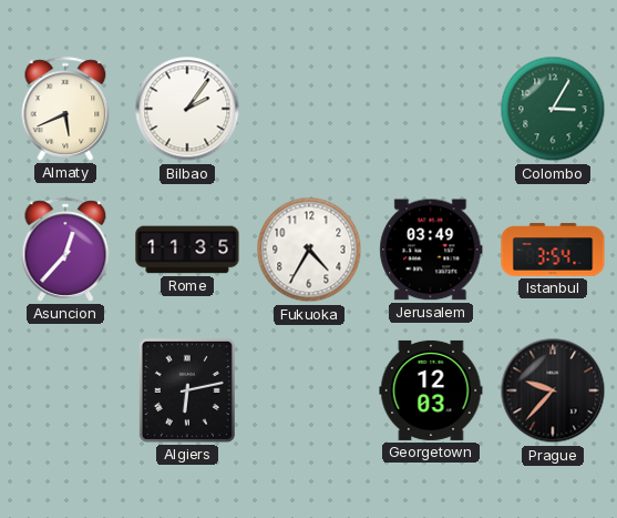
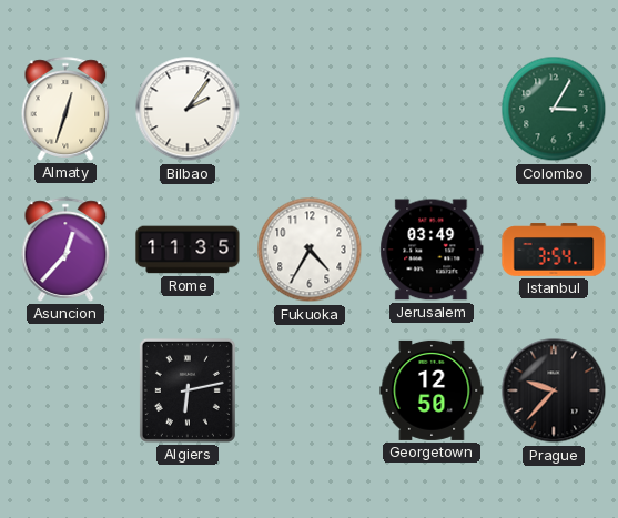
Almaty: 5:41 -> 12:33 (65, 109)
Georgetown: 12:03 -> 12:50 (432, 390)
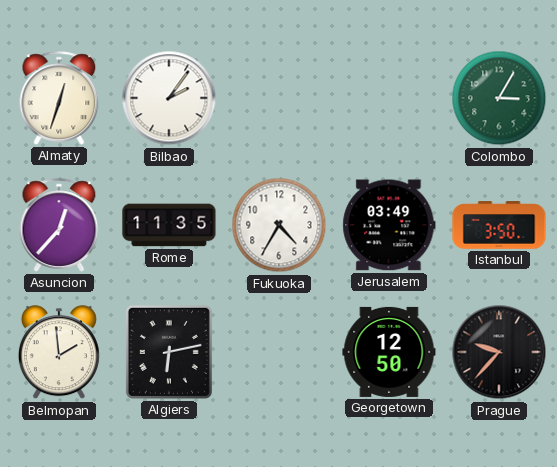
Istanbul: 3:54 -> 3:50 (499, 225)
Belmopan: none -> 1:59 (59, 353)
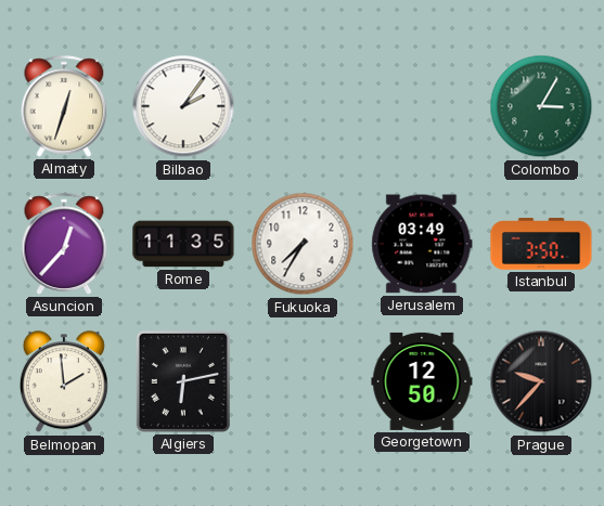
Fukuoka: 4:35 -> 7:35 (303, 244)
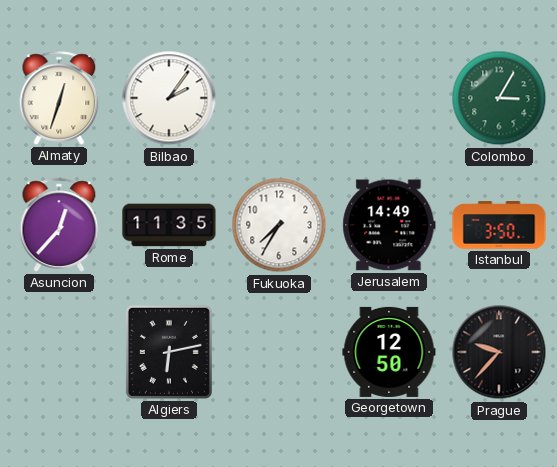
Jerusalem: 03:49 -> 14:49 (389, 225)
Belmopan: 1:59 -> none (64, 382)
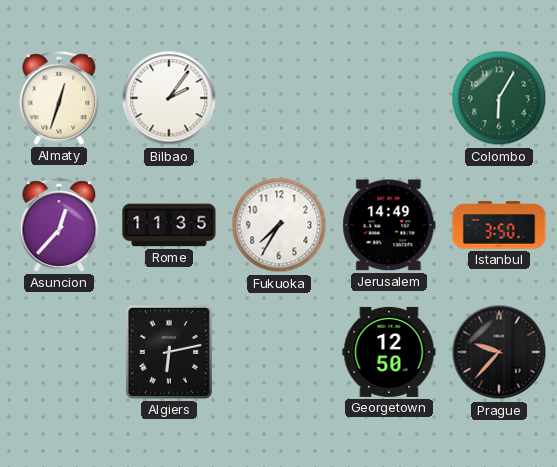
Colombo: 3:05 -> 6:05 (499, 98)
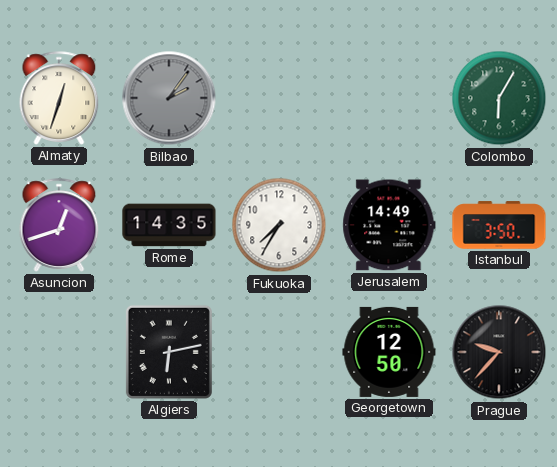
Bilbao dial: white -> grey (169, 98)
Asuncion: 12:37 -> 12:42 (59, 225)
Rome: 11:35 -> 14:35 (169, 225)
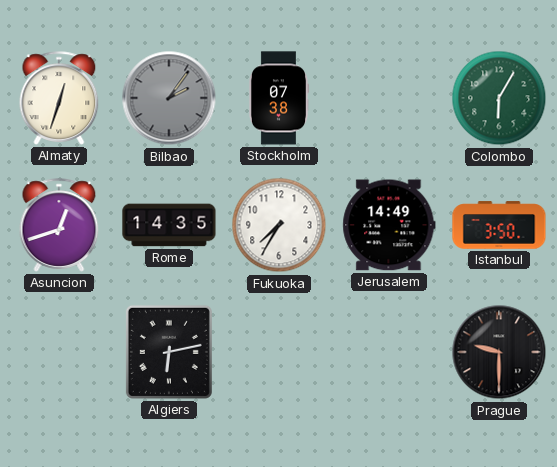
Stockholm: none -> 07:38 (278, 98)
Georgetown: 12:50 -> none (389, 352)
Prague: 9:37 -> 9:30 (499, 352)
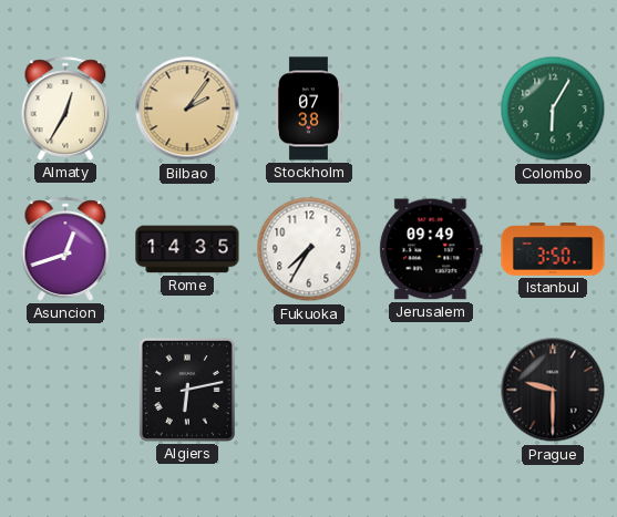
Almaty: 12:33 -> 12:35 (65, 108)
Bilbao dial: grey -> champagne (187, 108)
Jerusalem: 14:49 -> 09:49 (431, 249)
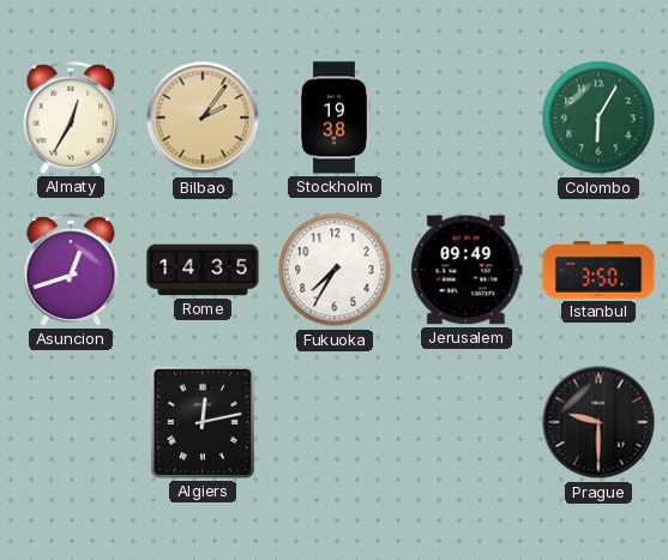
Stockholm: 07:38 -> 19:38 (333, 118)
Algiers: 6:13 -> 12:13 (203, 422)
